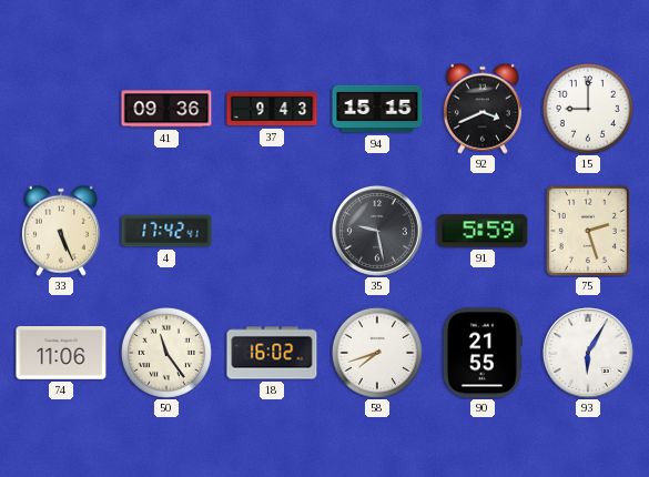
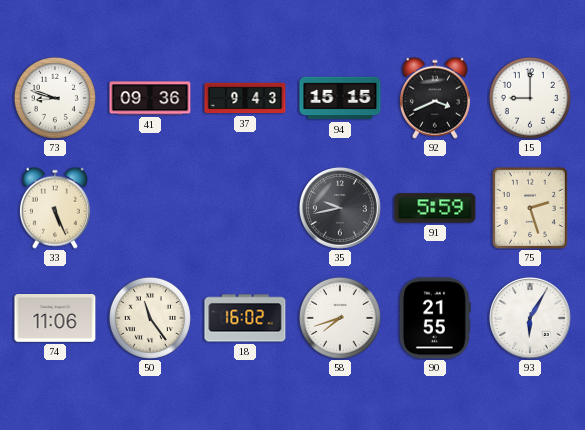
73: none -> 8:48 (55, 98)
4: 17:42 -> none (166, 231)
35: 9:28 -> 9:43 (341, 209)
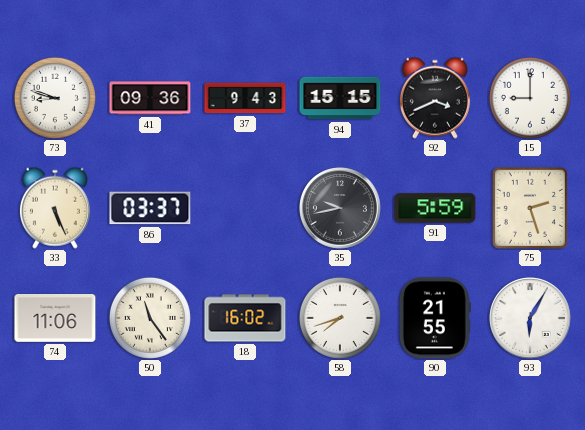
86: none -> 03:37 (150, 208)
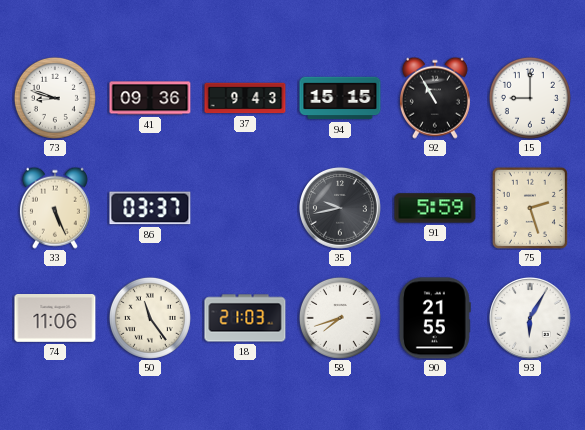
92: 3:41 -> 10:55 (435, 98)
18: 16:02 -> 21:03 (245, 318)
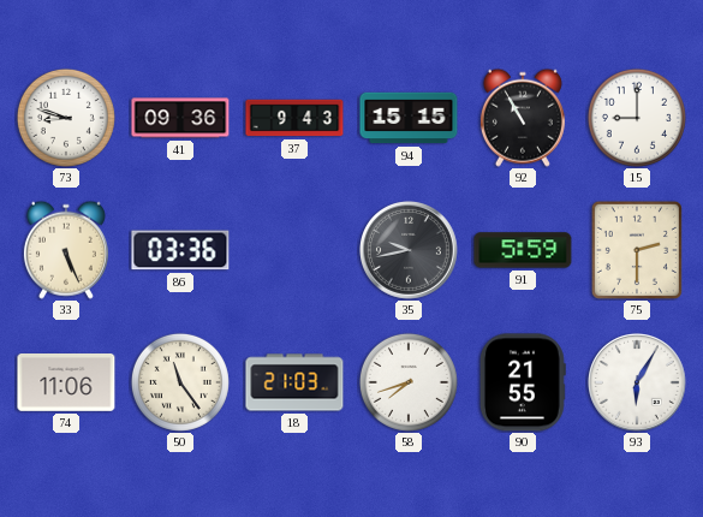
86: 03:37 -> 03:36 (180, 250)
75: 2:27 -> 2:30 (637, 250)
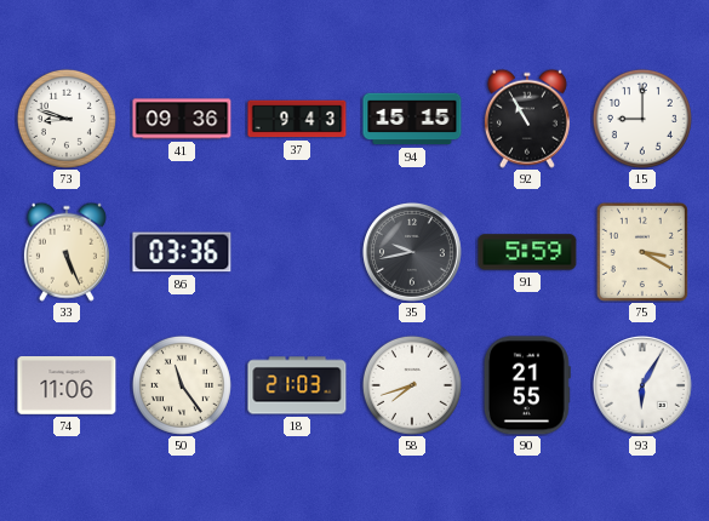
75: 2:30 -> 3:20 (642, 252)
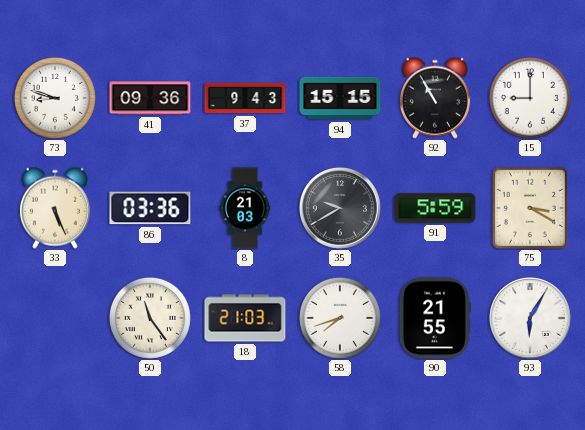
8: none -> 21:03 (245, 208)
35: 9:43 -> 9:40 (341, 209)
74: 11:06 -> none (67, 387)
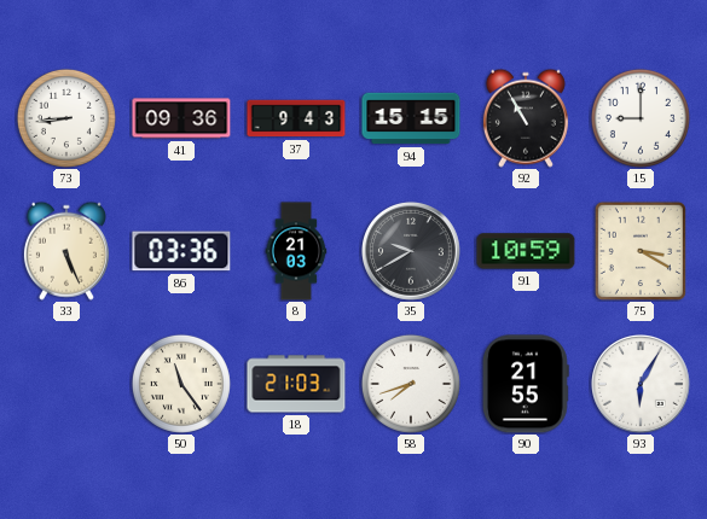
73: 8:48 -> 8:44 (66, 118)
91: 5:59 -> 10:59 (526, 251)
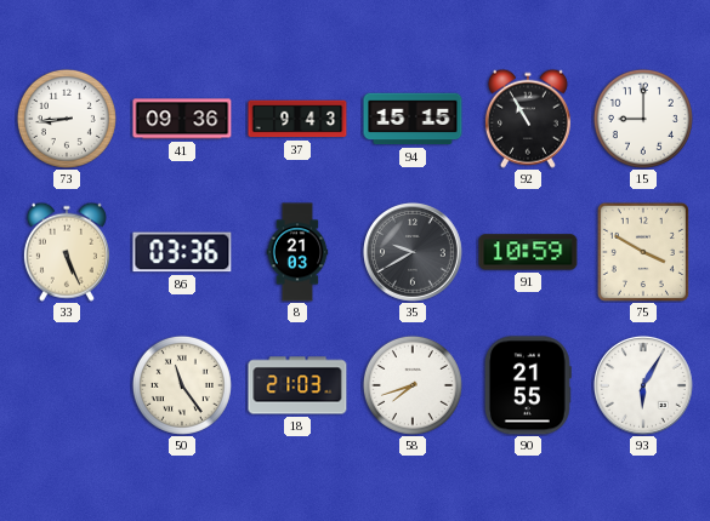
75: 3:20 -> 3:50 (643, 252)
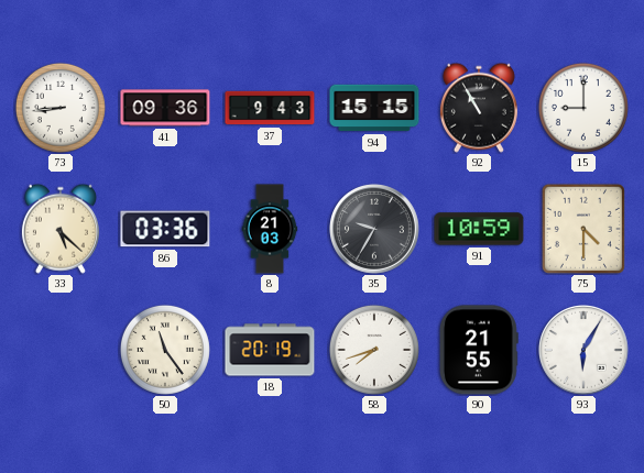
33: 5:26 -> 5:22 (61, 229)
35: 9:40 -> 9:35 (375, 230)
75: 3:50 -> 4:30 (583, 229)
18: 21:03 -> 20:19 (270, 350)
